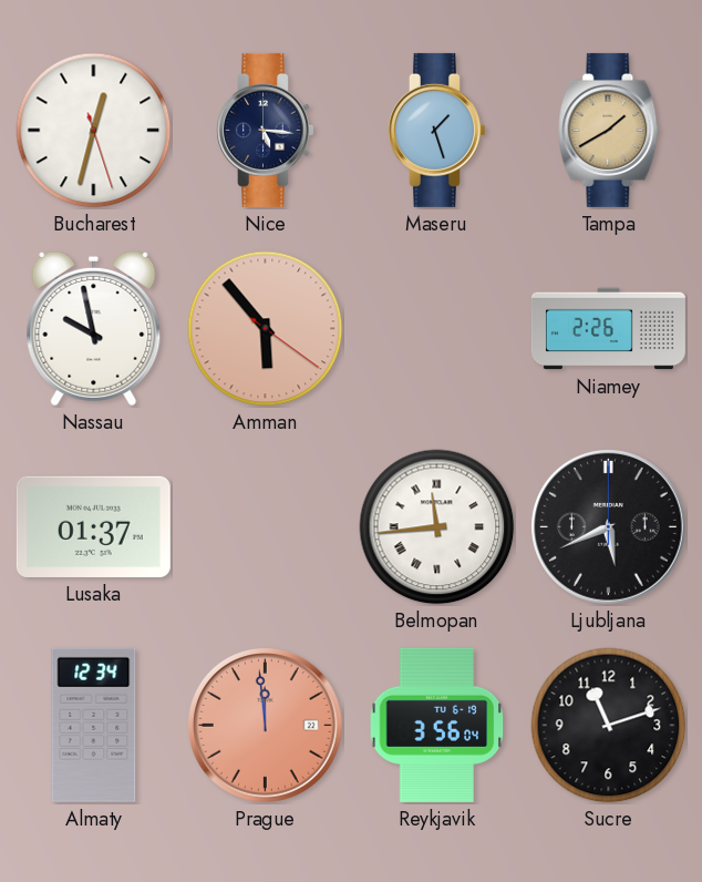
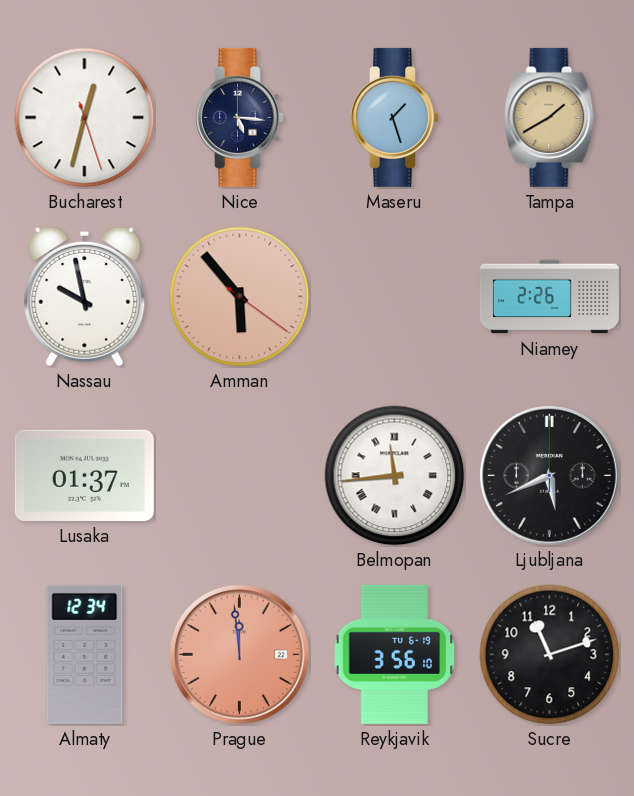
Reykjavik: 3:56:04 -> 3:56:10 (395, 654)
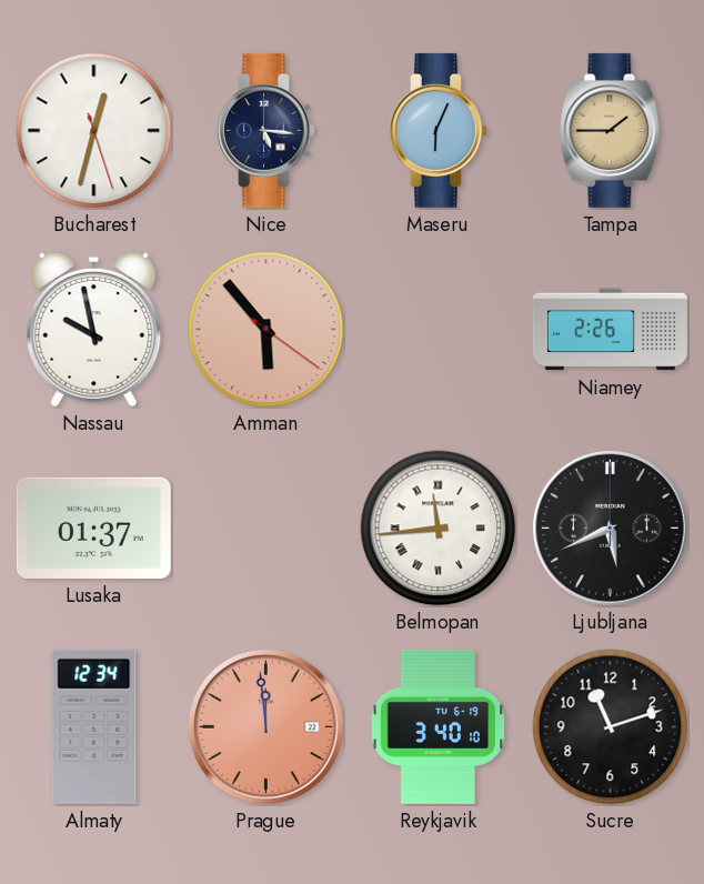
Maseru: 1:27 -> 6:04 (439, 130)
Tampa: 1:40 -> 1:45 (611, 130)
Reykjavik: 3:56 -> 3:40 (439, 726)
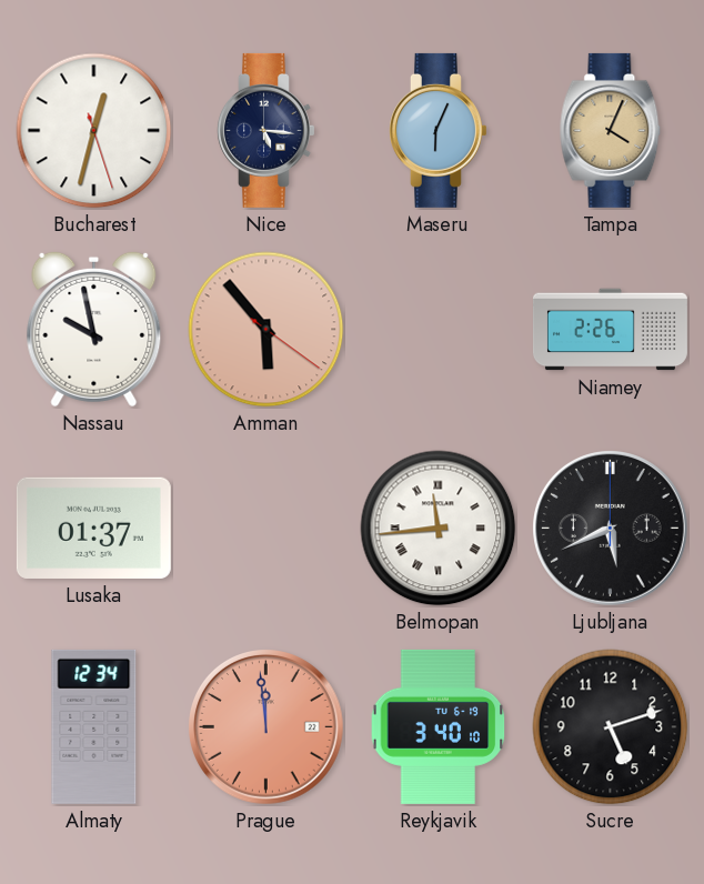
Tampa: 1:45 -> 4:04 (611, 130)
Sucre: 11:12 -> 5:12 (611, 727)
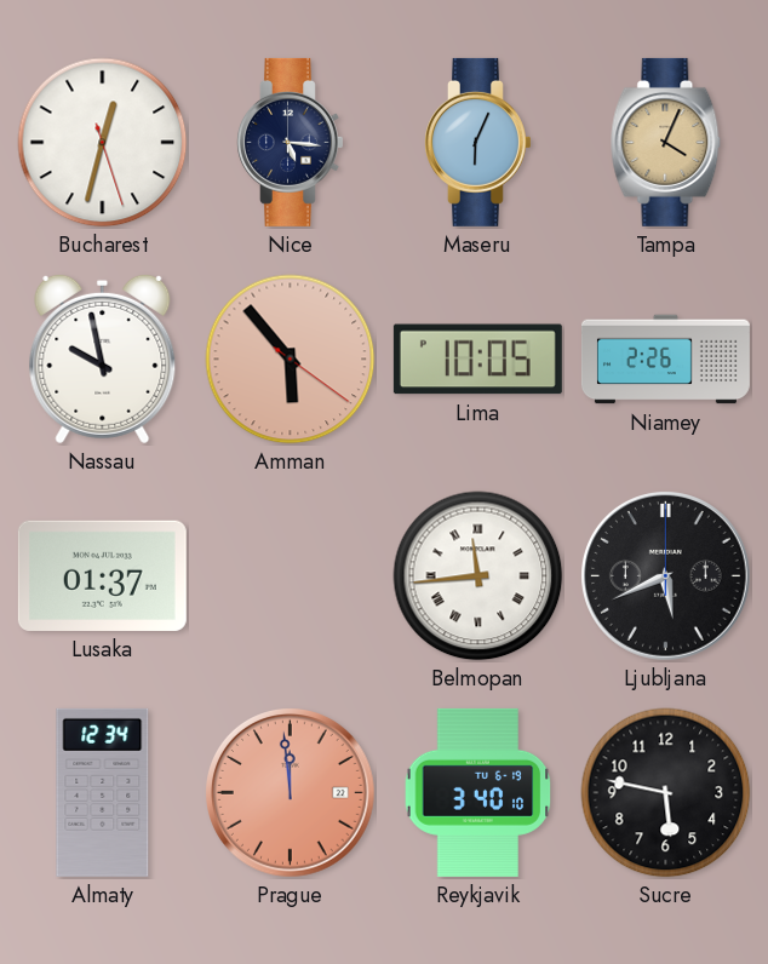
Lima: none -> 10:05 (477, 360)
Sucre: 5:12 -> 5:47 (666, 793)
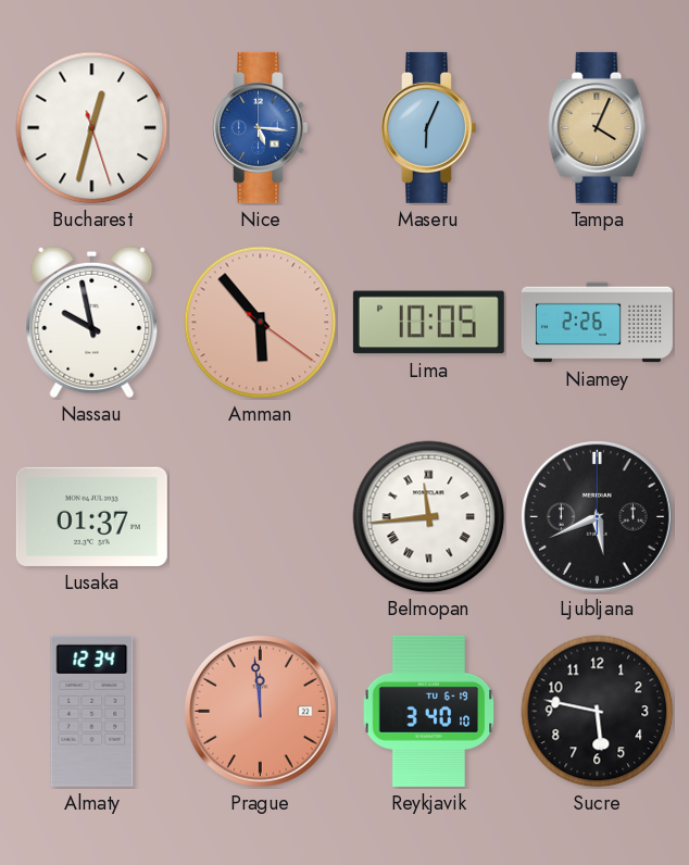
Nice dial: navy -> blue (261, 127)
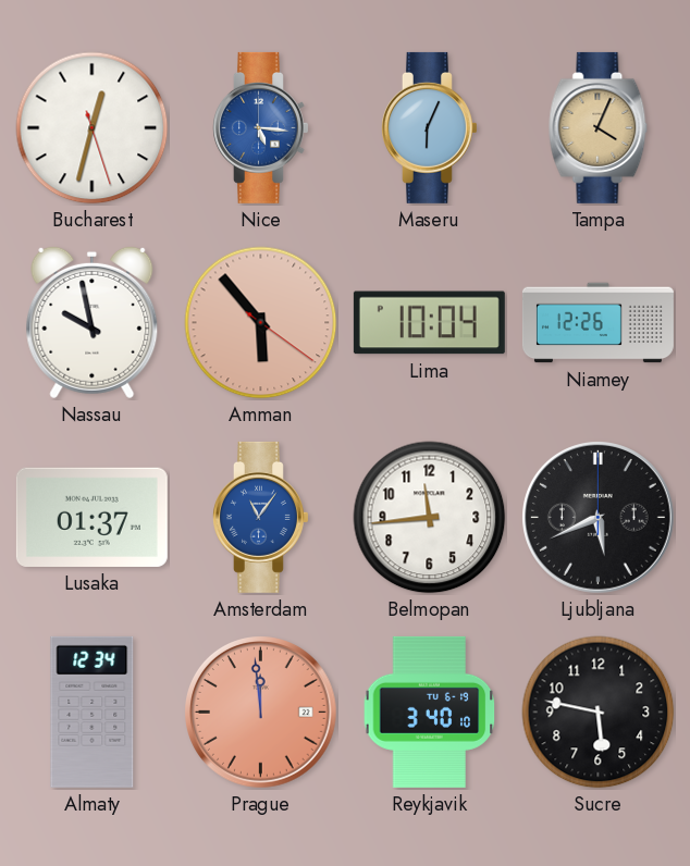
Lima: 10:05 -> 10:04 (429, 323)
Niamey: 2:26 -> 12:26 (597, 323)
Amsterdam: none -> 11:06 (261, 517)
Belmopan numerals: Roman -> Arabic (430, 518)
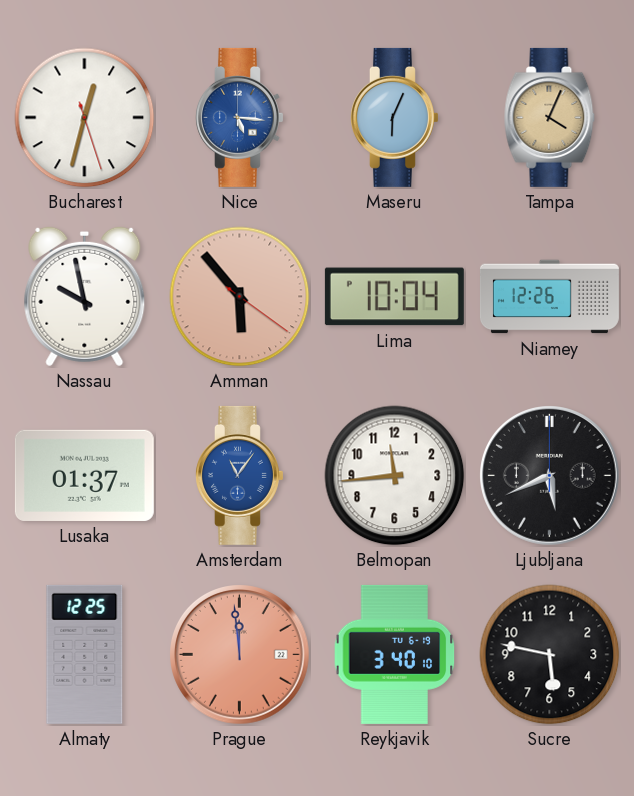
Almaty: 12:34 -> 12:25 (85, 654)
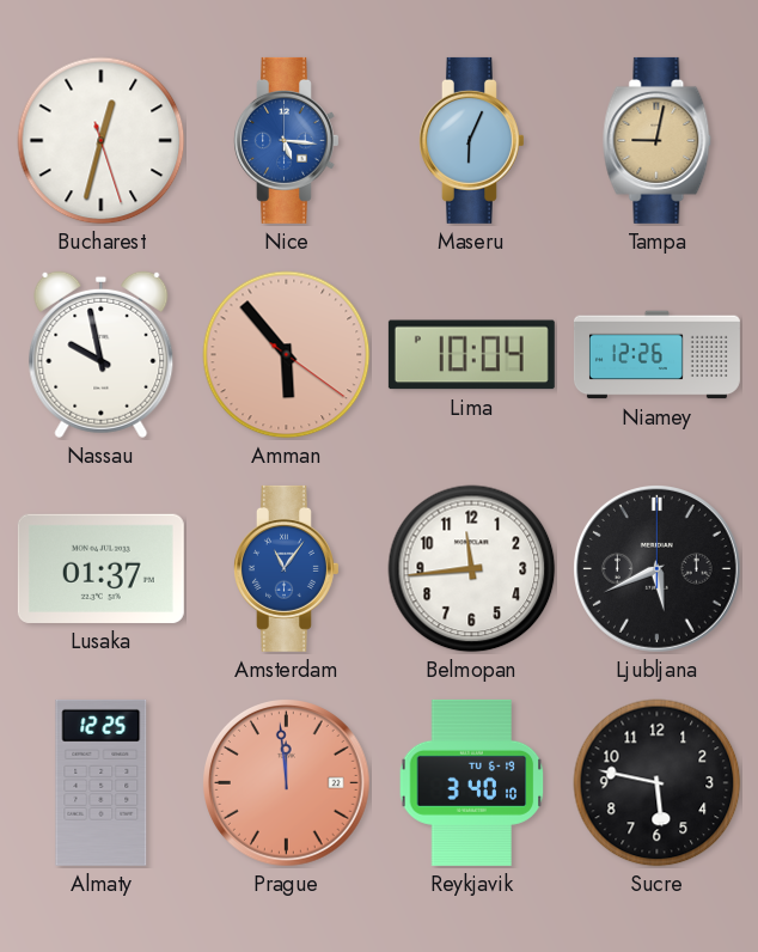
Tampa: 4:04 -> 9:02 (658, 140)
